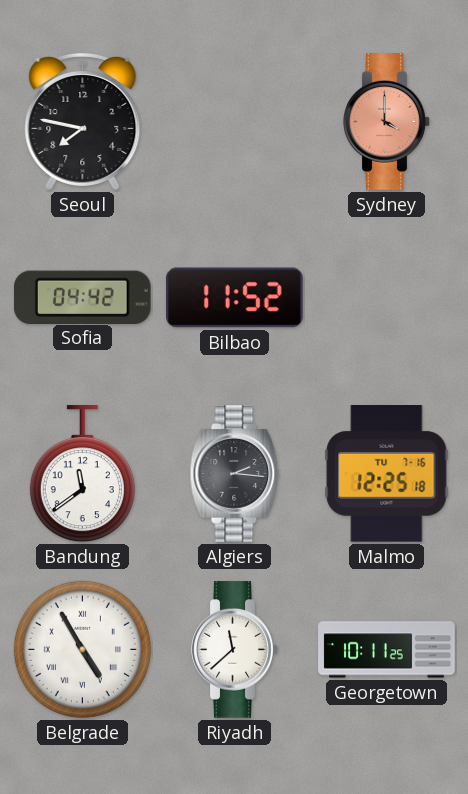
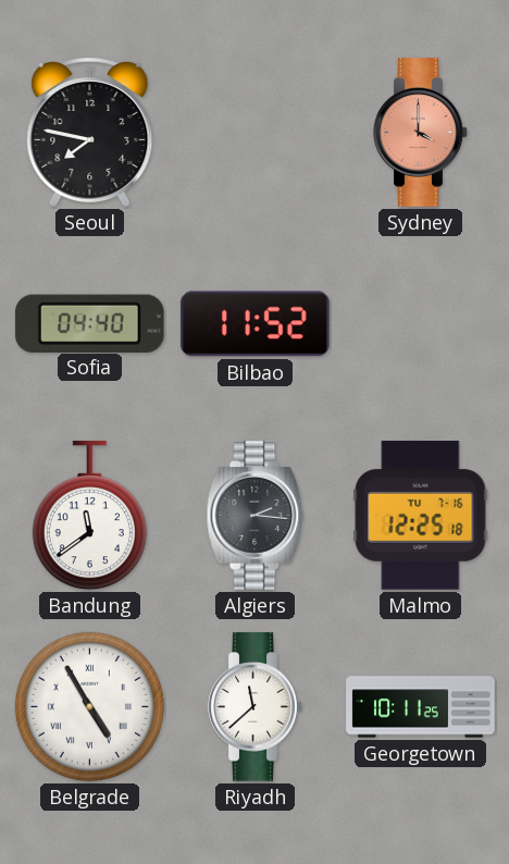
Sofia: 04:42 -> 04:40 (89, 323)
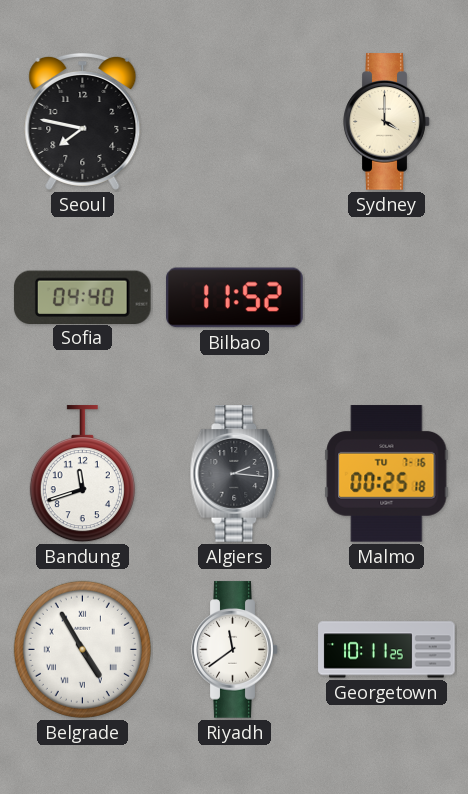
Sydney dial: salmon -> cream (387, 122)
Bandung: 11:39 -> 11:42 (82, 474)
Malmo: 12:25 -> 00:25 (387, 474)
Riyadh: 11:38 -> 11:39 (235, 650)
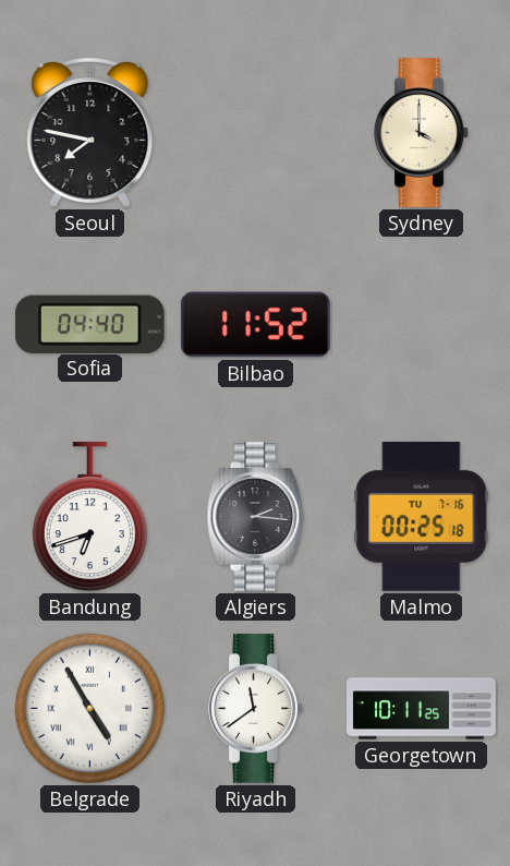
Bandung: 11:42 -> 6:42 (89, 517)
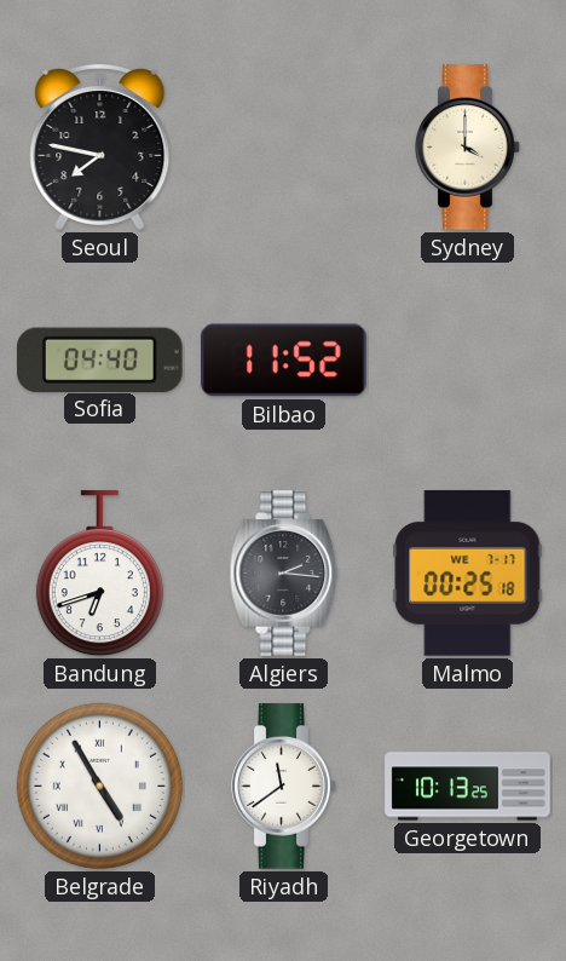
Malmo date: TU 7-16 -> WE 7-17 (468, 574)
Georgetown: 10:11 -> 10:13 (468, 787)
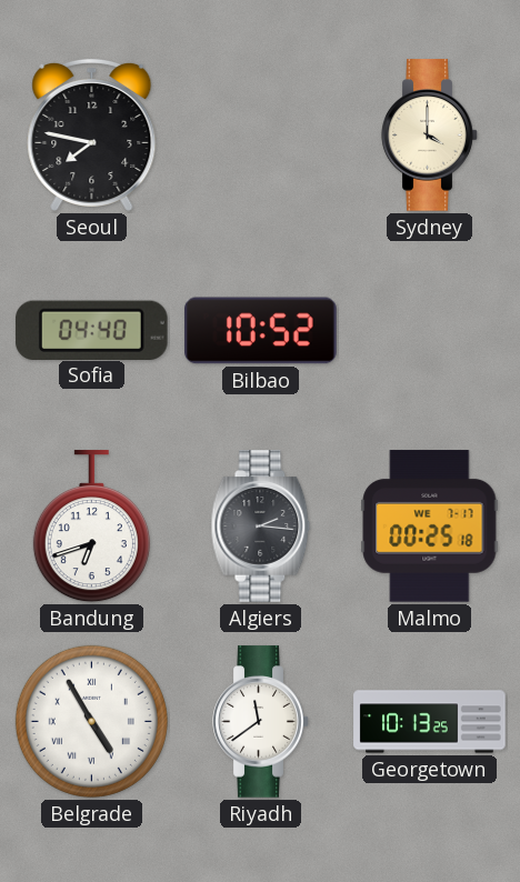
Bilbao: 11:52 -> 10:52 (261, 331)
